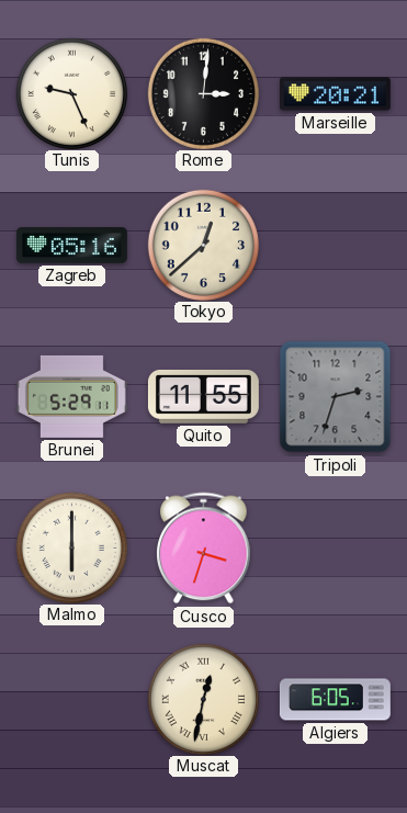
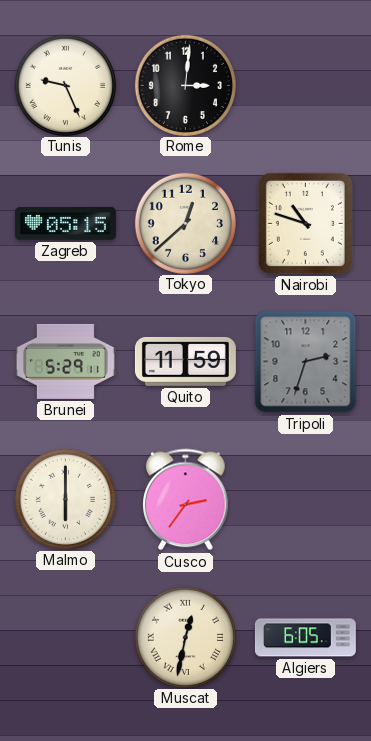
Marseille: 20:21 -> none (335, 94)
Zagreb: 05:16 -> 05:15 (65, 224)
Nairobi: none -> 10:48 (305, 223)
Quito: 11:55 -> 11:59 (185, 362)
Cusco: 3:33 -> 2:36 (186, 500)
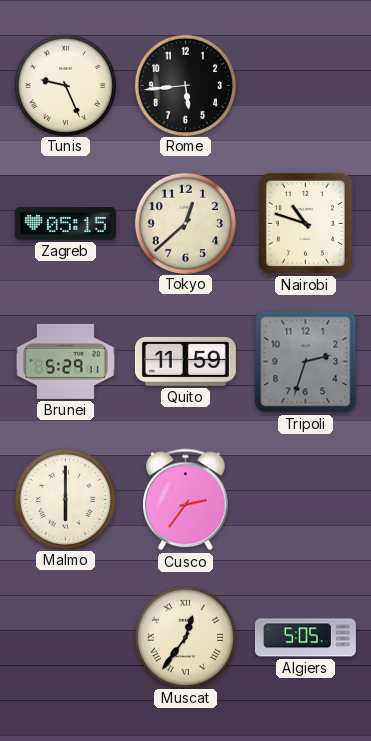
Rome: 3:01 -> 5:44 (185, 85)
Muscat: 12:32 -> 12:36 (185, 637)
Algiers: 6:05 -> 5:05 (305, 638)
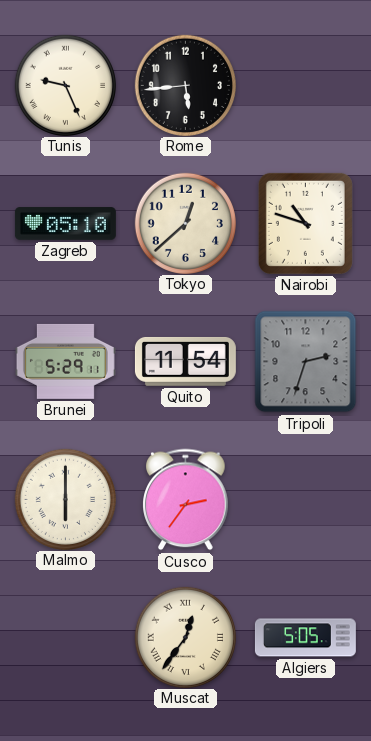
Zagreb: 05:15 -> 05:10 (65, 224)
Quito: 11:59 -> 11:54 (185, 362)
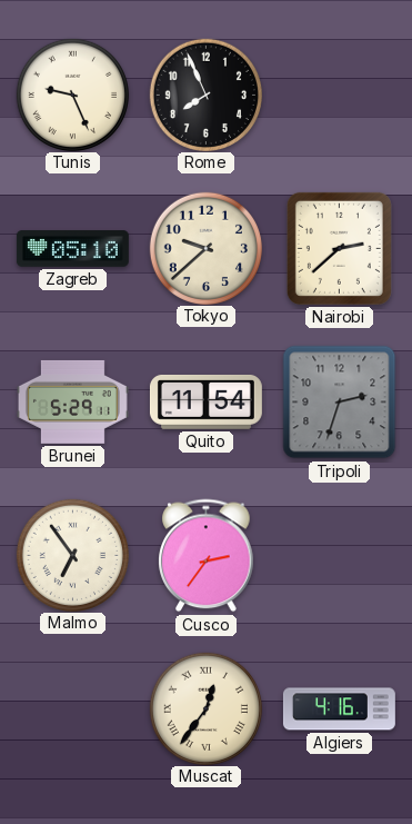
Rome: 5:44 -> 7:56 (205, 95)
Tokyo: 12:38 -> 9:38 (205, 248)
Nairobi: 10:48 -> 2:38 (339, 248)
Malmo: 6:00 -> 6:54 (72, 555)
Algiers: 5:05 -> 4:16 (339, 709)
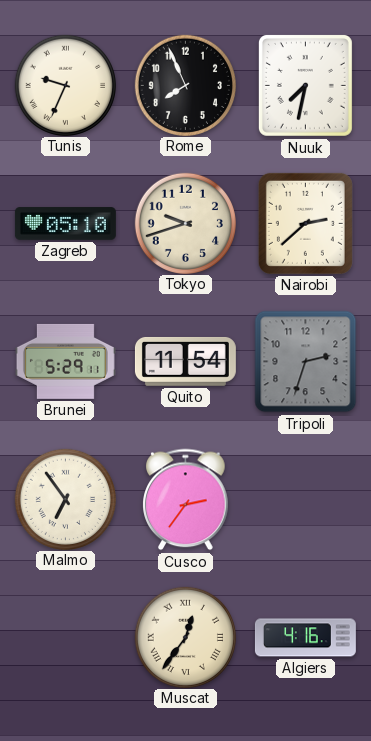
Tunis: 9:26 -> 9:34 (65, 85)
Nuuk: none -> 7:32 (305, 85)
Tokyo: 9:38 -> 9:42 (185, 223)
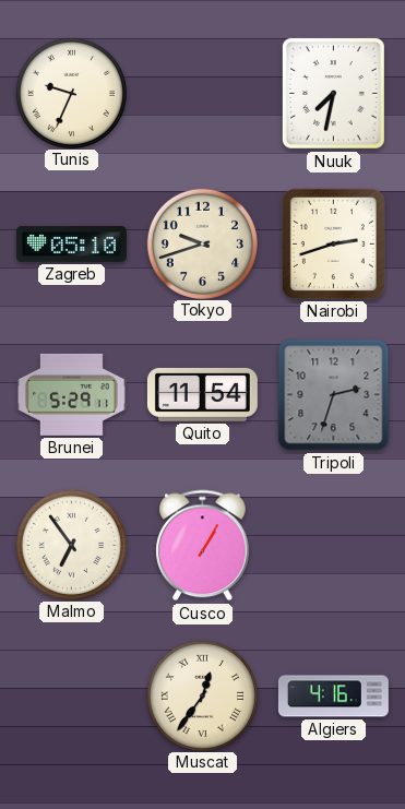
Rome: 7:56 -> none (185, 85)
Nairobi: 2:38 -> 2:42 (333, 243)
Cusco: 2:36 -> 1:05 (203, 546)
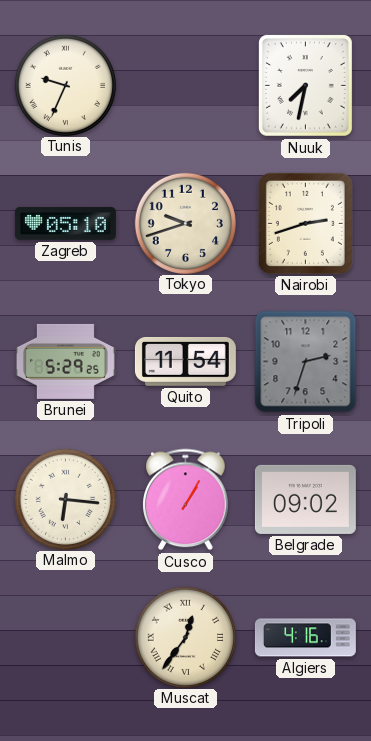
Brunei: 5:29:11 -> 5:29:25 (65, 361)
Malmo: 6:54 -> 6:16 (65, 499)
Belgrade: none -> 09:02 (305, 499)
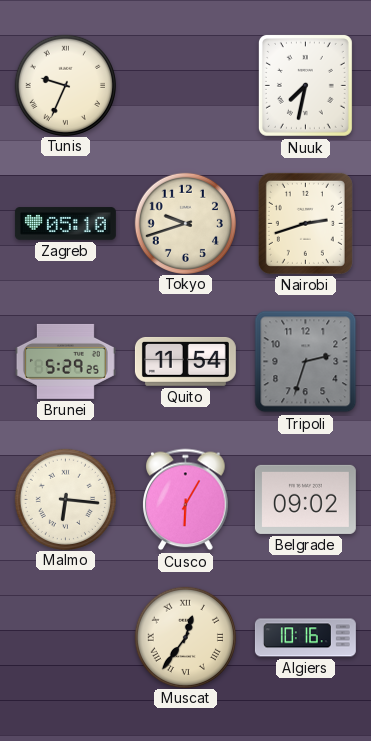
Cusco: 1:05 -> 6:05 (186, 500)
Algiers: 4:16 -> 10:16 (305, 638)
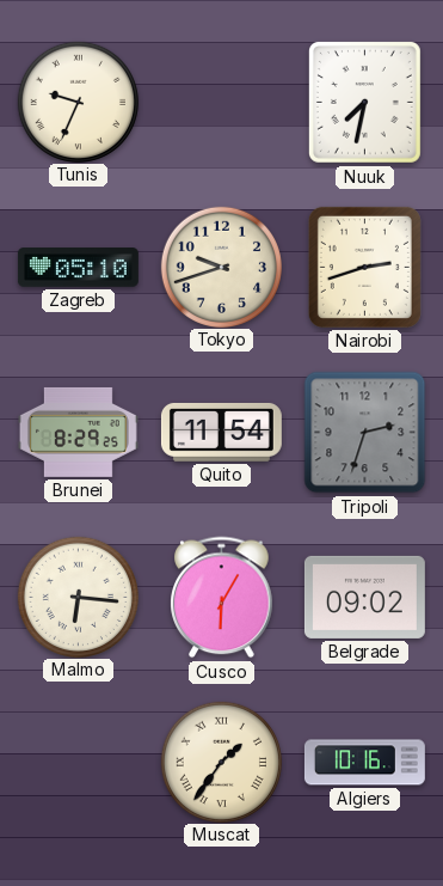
Brunei: 5:29 -> 8:29 (78, 432)
Muscat: 12:36 -> 1:36 (221, 762)
